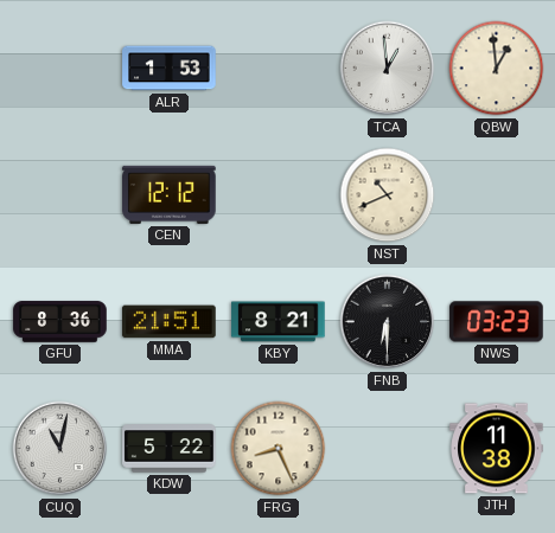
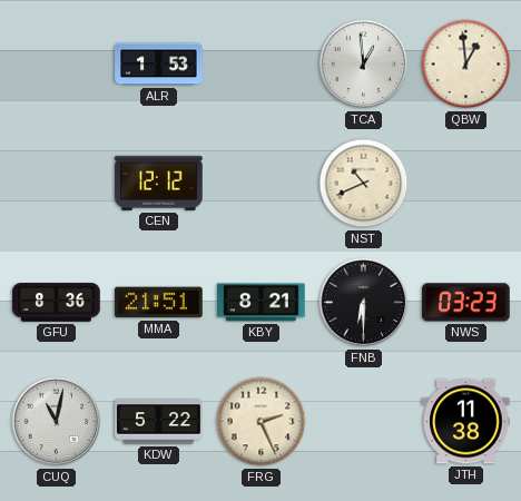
FRG: 8:26 -> 2:26 (262, 422)
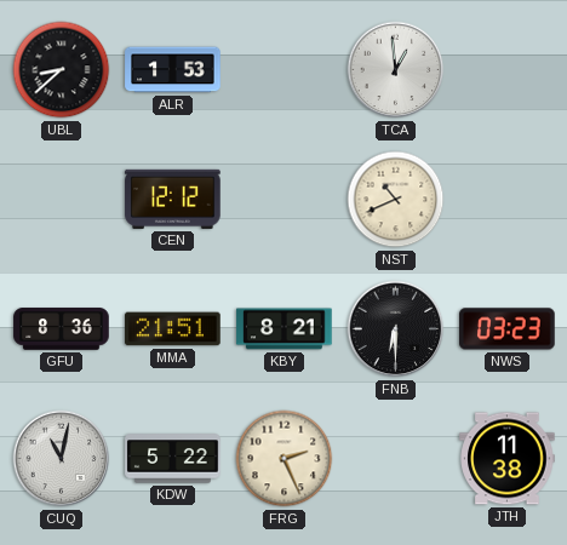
UBL: none -> 8:38 (62, 70)
QBW: 12:59 -> none (466, 65)
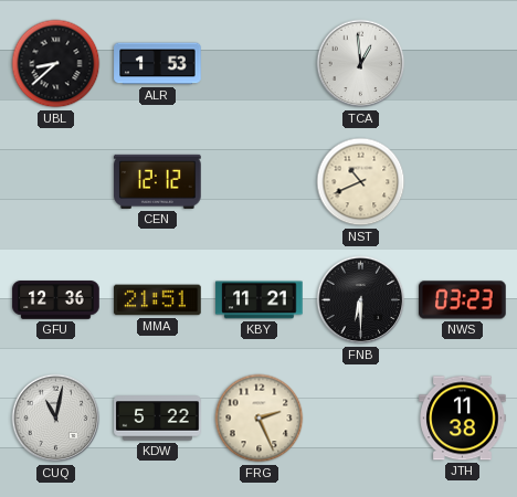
GFU: 8:36 -> 12:36 (56, 300)
KBY: 8:21 -> 11:21 (260, 300)
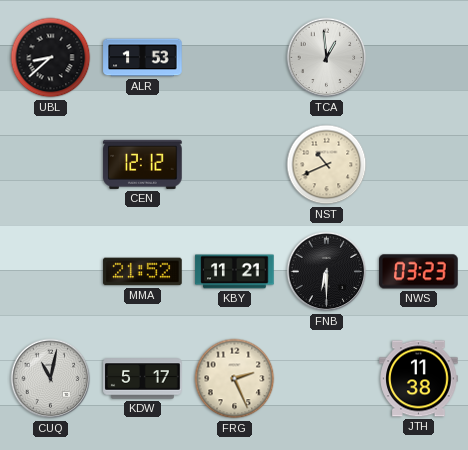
GFU: 12:36 -> none (56, 300)
MMA: 21:51 -> 21:52 (143, 272)
KDW: 5:22 -> 5:17 (143, 379)
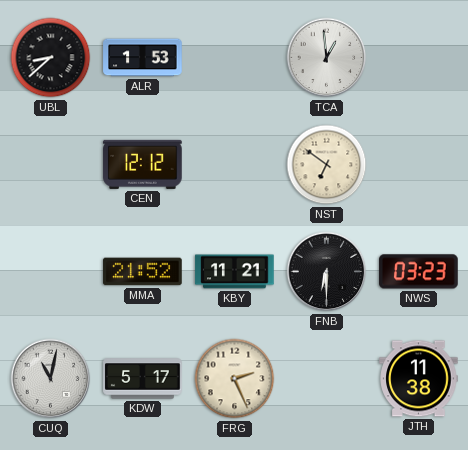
NST: 10:41 -> 6:51 (327, 165)
